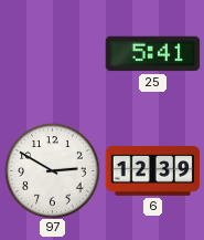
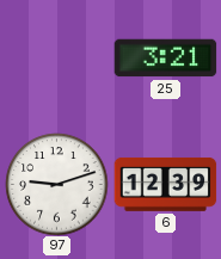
25: 5:41 -> 3:21 (165, 58)
97: 2:50 -> 9:12 (56, 184)
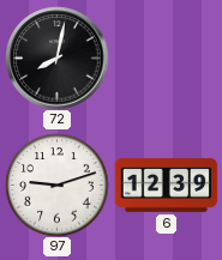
72: none -> 8:02 (56, 58)
25: 3:21 -> none (165, 58)
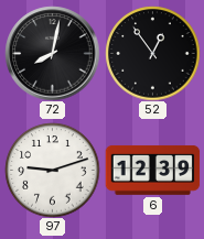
52: none -> 12:54 (152, 53)
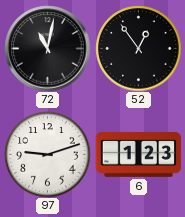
72: 8:02 -> 11:02 (47, 48)
6: 12:39 -> 1:23 (138, 154)
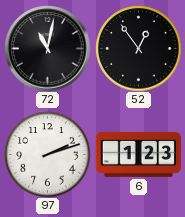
97: 9:12 -> 2:12 (47, 154)
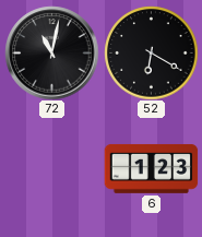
52: 12:54 -> 6:20 (151, 52)
97: 2:12 -> none (47, 154)
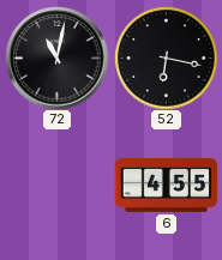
52: 6:20 -> 6:17 (166, 58)
6: 1:23 -> 4:55 (166, 185)
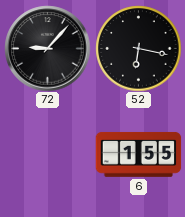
72: 11:02 -> 9:07 (47, 48)
6: 4:55 -> 1:55 (138, 154)
